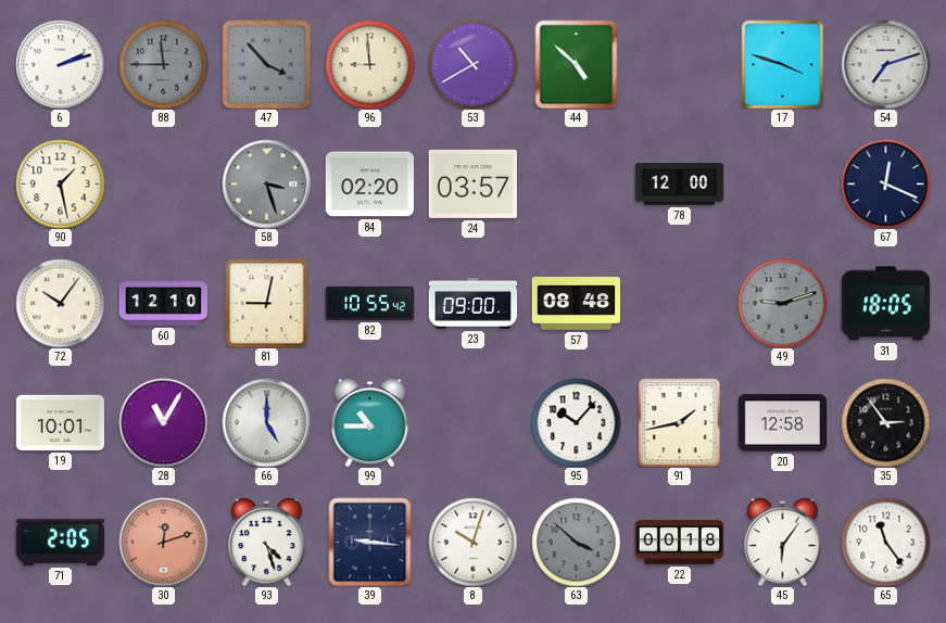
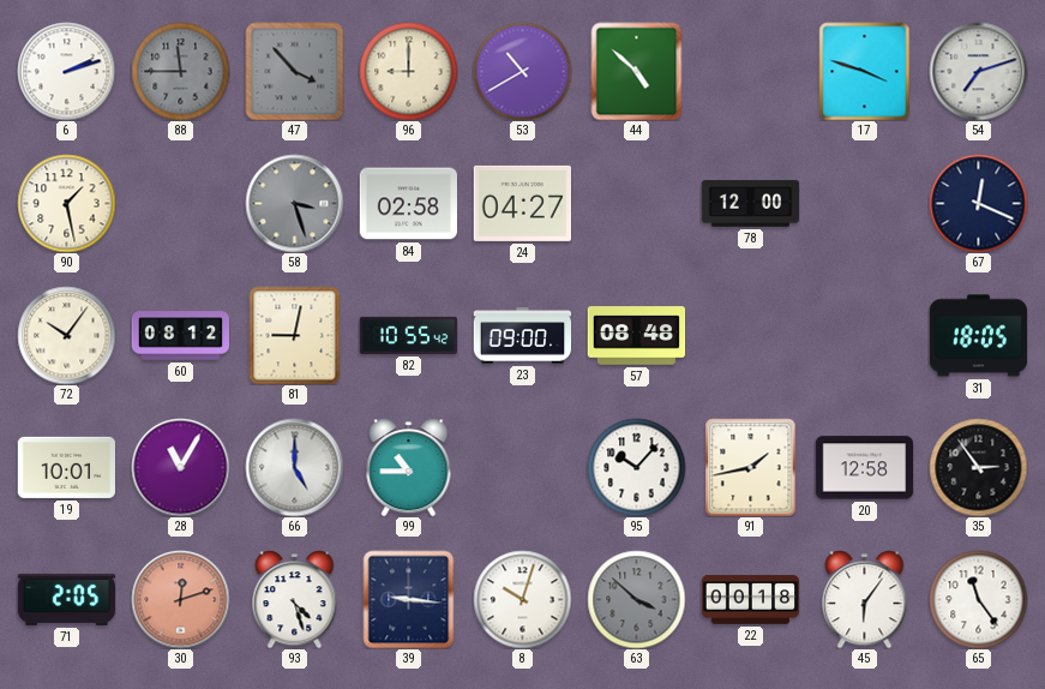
96: 8:59 -> 9:00 (408, 71)
84: 02:20 -> 02:58 (408, 204)
24: 03:57 -> 04:27 (522, 203)
60: 12:10 -> 08:12 (180, 336)
49: 9:12 -> none (782, 303)
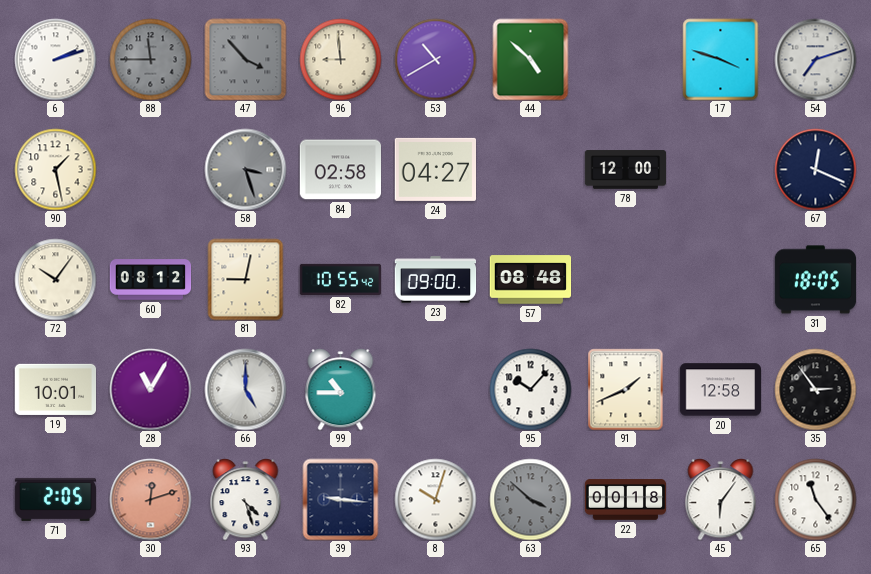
96: 9:00 -> 8:59 (340, 59)
91: 1:43 -> 1:41 (626, 389)
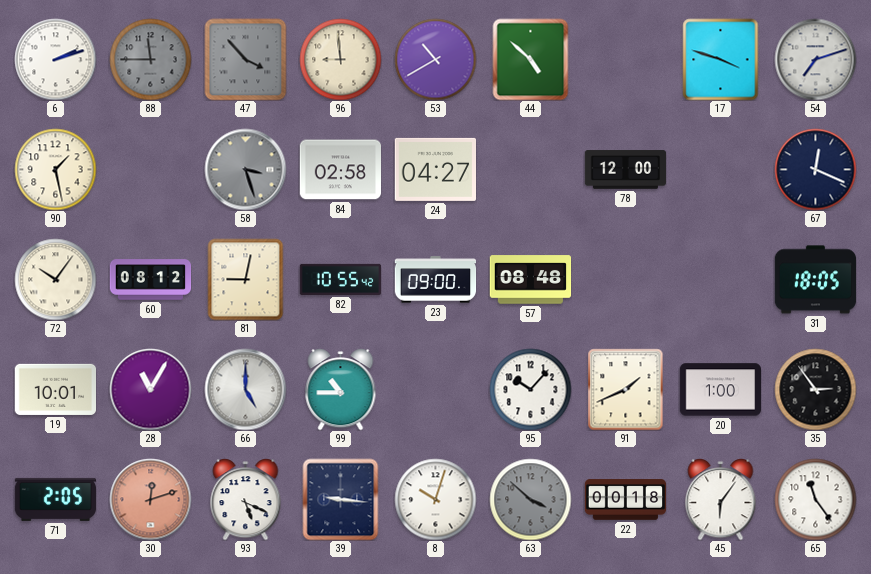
20: 12:58 -> 1:00 (720, 390)
93: 4:27 -> 5:19 (246, 499)
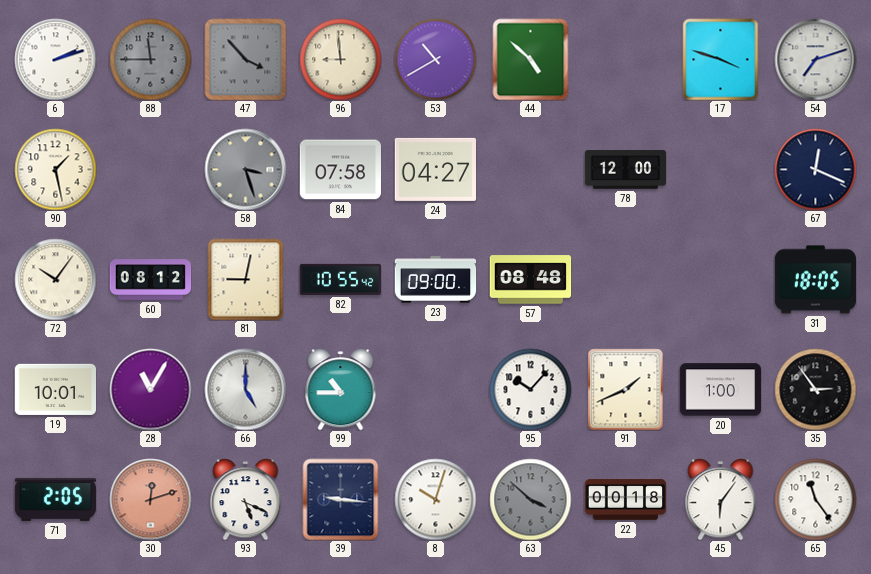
84: 02:58 -> 07:58 (340, 170)
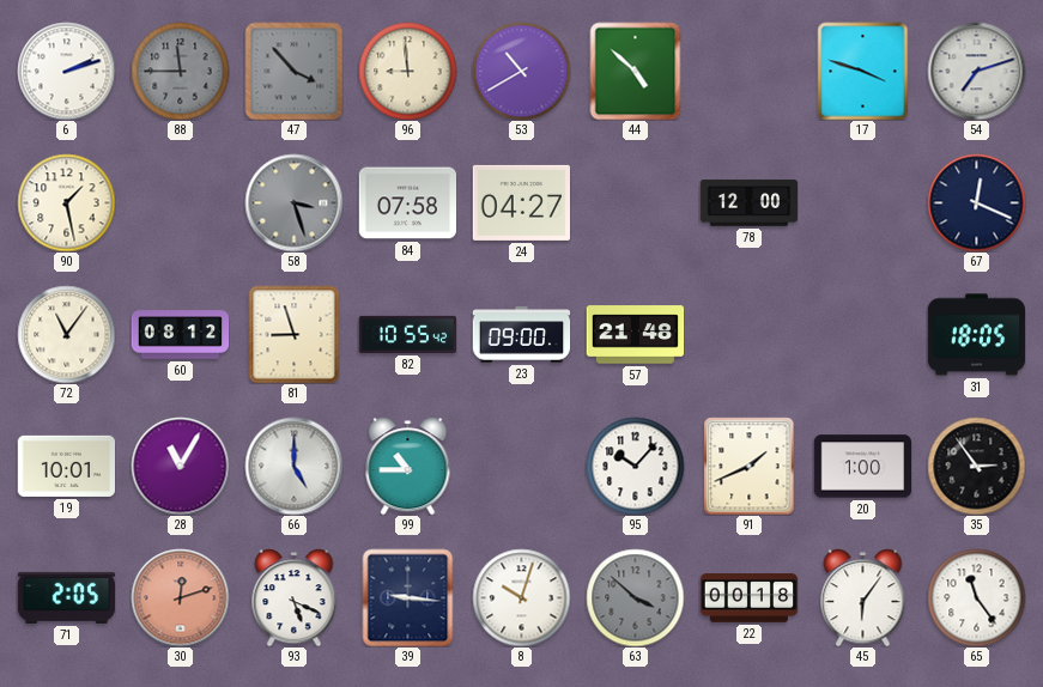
72: 10:06 -> 11:06 (66, 334)
81: 9:02 -> 8:57 (295, 334)
57: 08:48 -> 21:48 (635, 335)
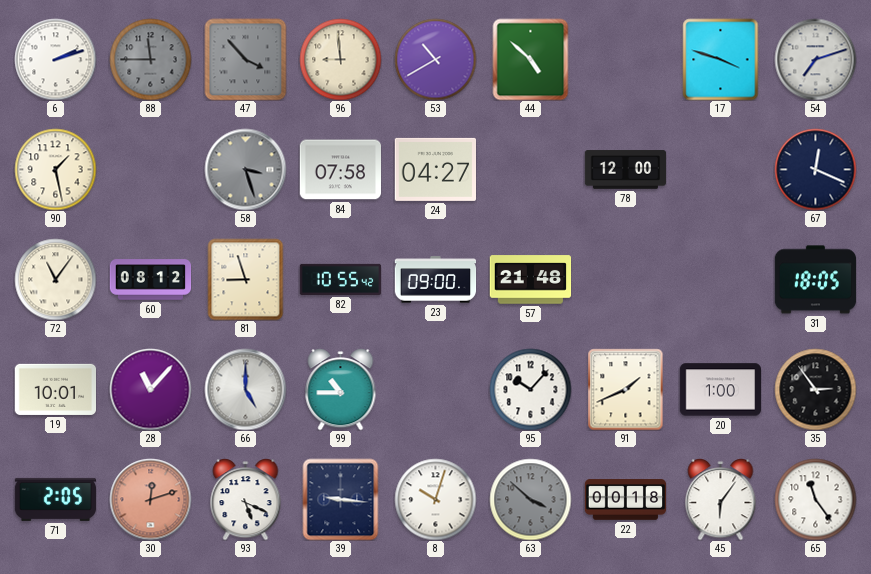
28: 11:05 -> 11:07 (150, 389)
